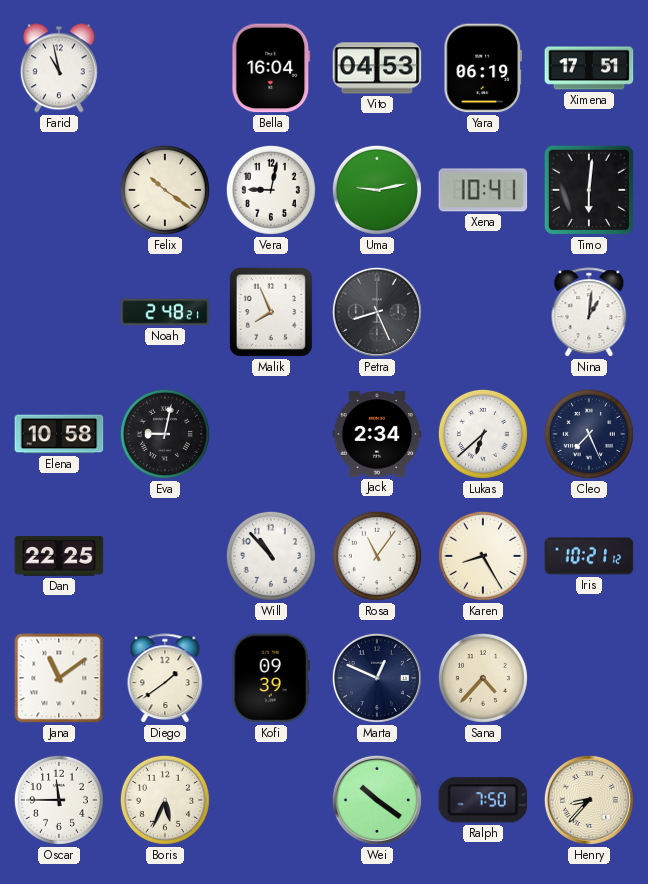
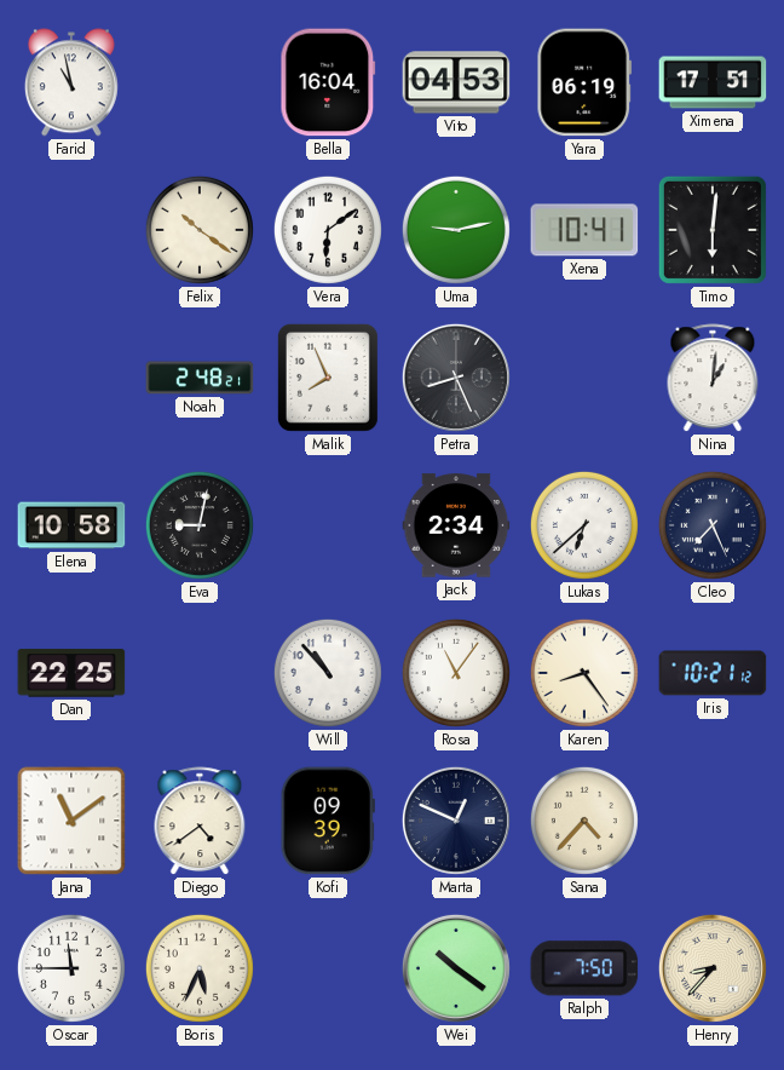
Vera: 9:02 -> 6:09 (328, 230)
Karen: 8:25 -> 8:24 (584, 673)
Diego: 1:39 -> 4:39 (200, 822)
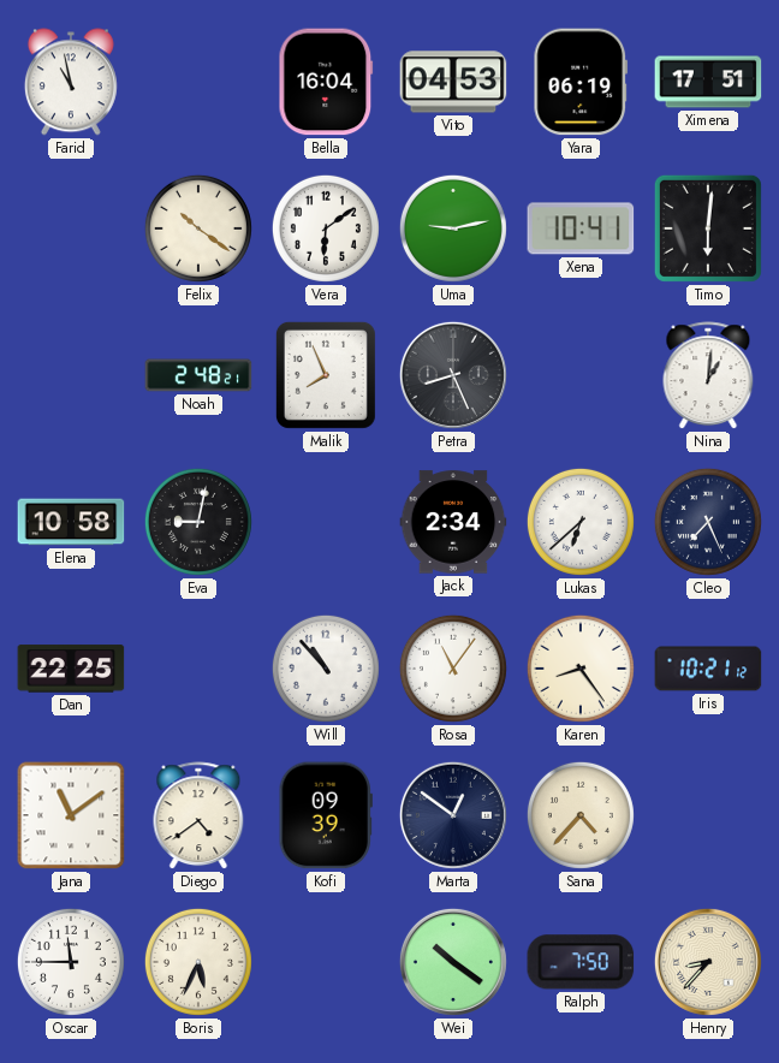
Marta: 12:49 -> 12:51 (453, 815)
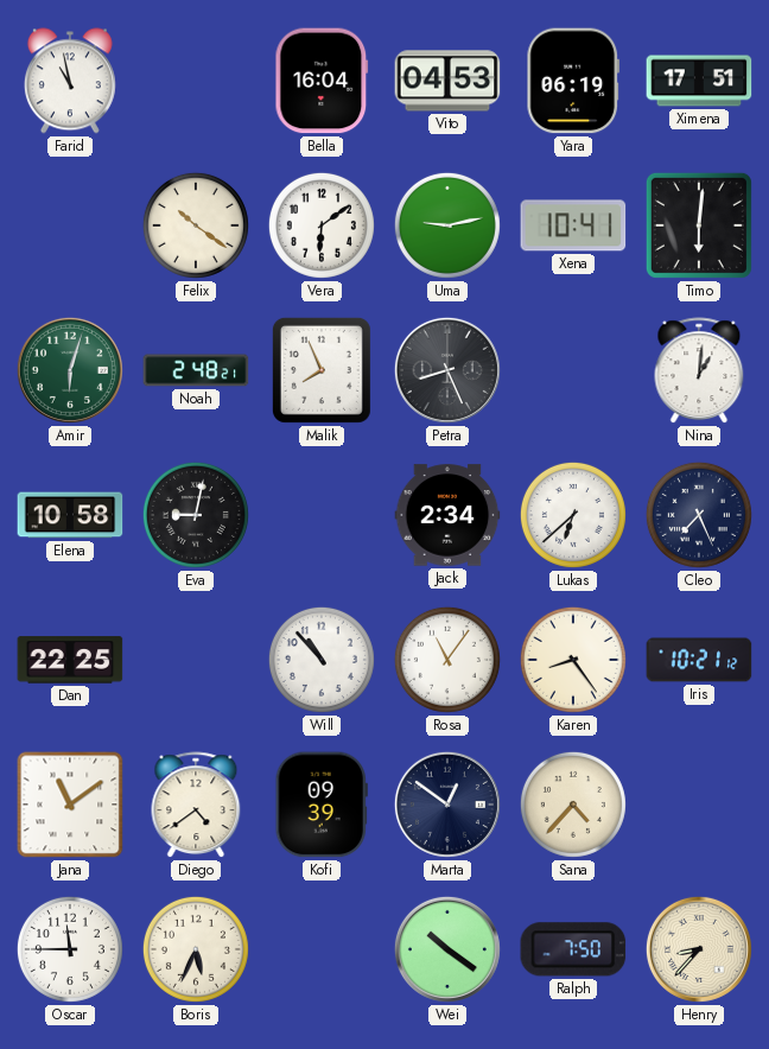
Amir: none -> 6:03 (70, 370)
